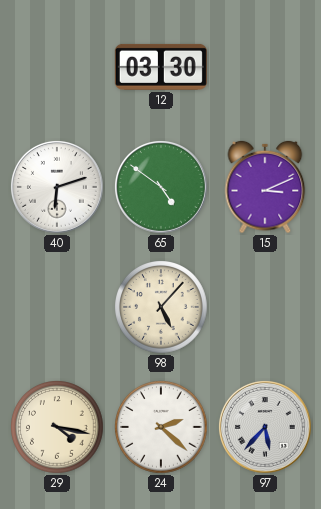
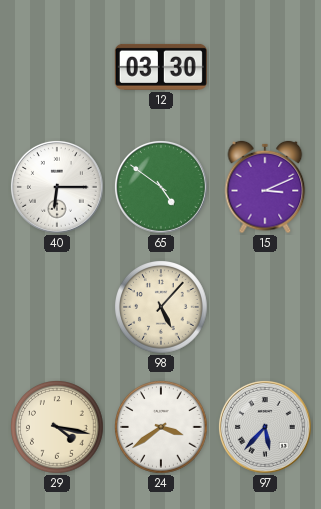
40: 6:12 -> 6:15 (57, 187)
24: 2:22 -> 3:39 (162, 428)
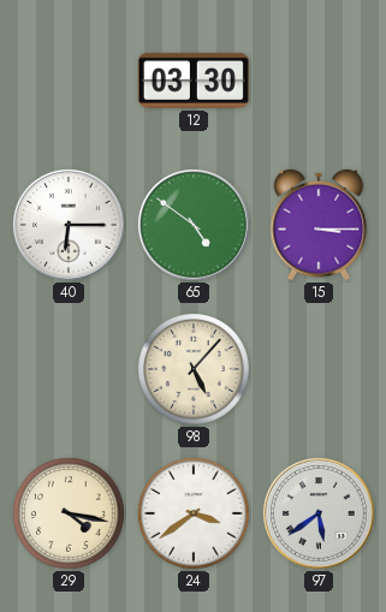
15: 3:11 -> 3:15 (319, 225)
97: 5:37 -> 5:39 (319, 513)
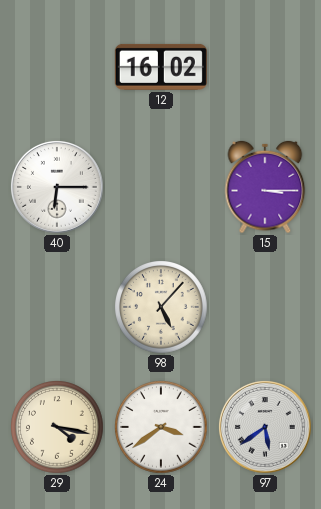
12: 03:30 -> 16:02 (161, 67)
65: 4:51 -> none (194, 225)
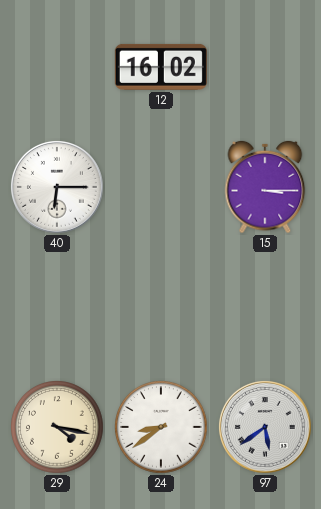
98: 5:07 -> none (162, 308)
24: 3:39 -> 8:39 (162, 428)
